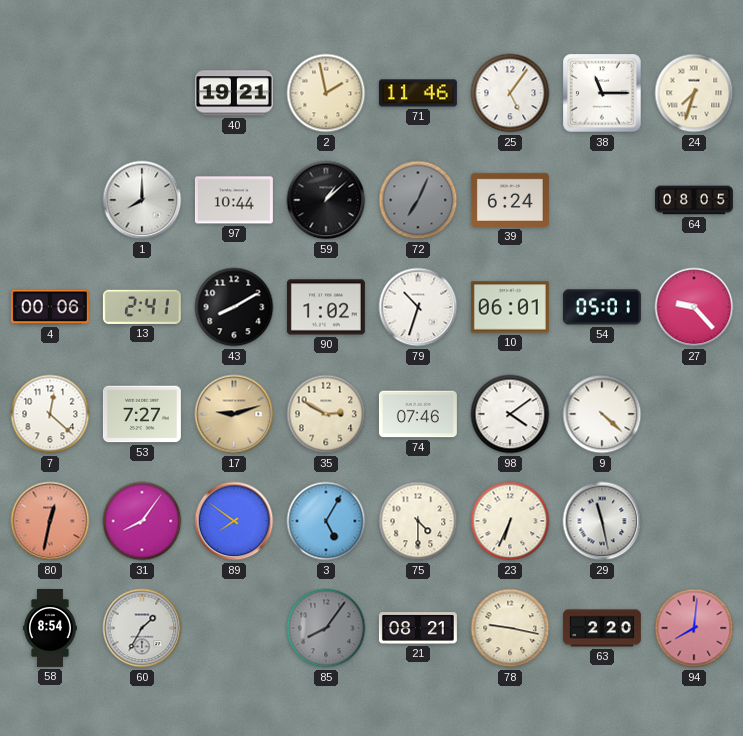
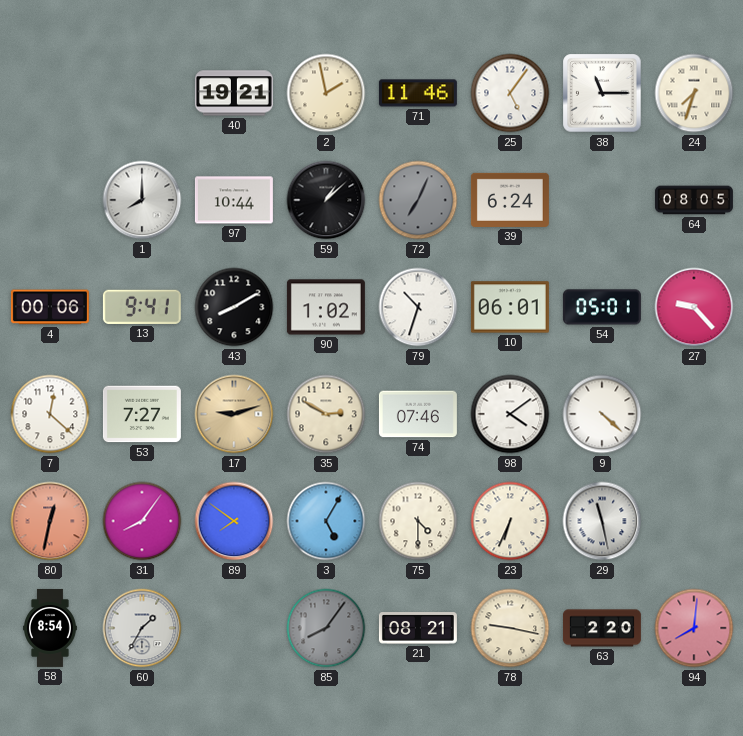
13: 2:41 -> 9:41 (142, 307)
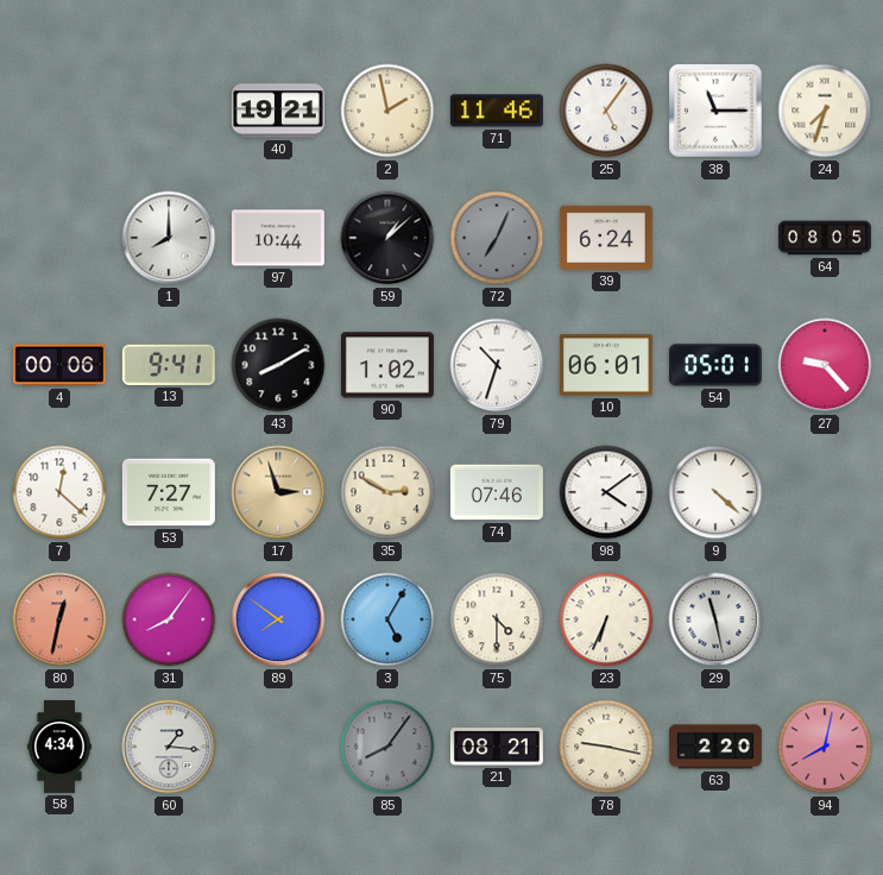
17: 9:12 -> 2:57 (278, 492)
58: 8:54 -> 4:34 (61, 747)
60: 1:35 -> 1:16 (169, 747)
94: 8:01 -> 8:02 (825, 747)
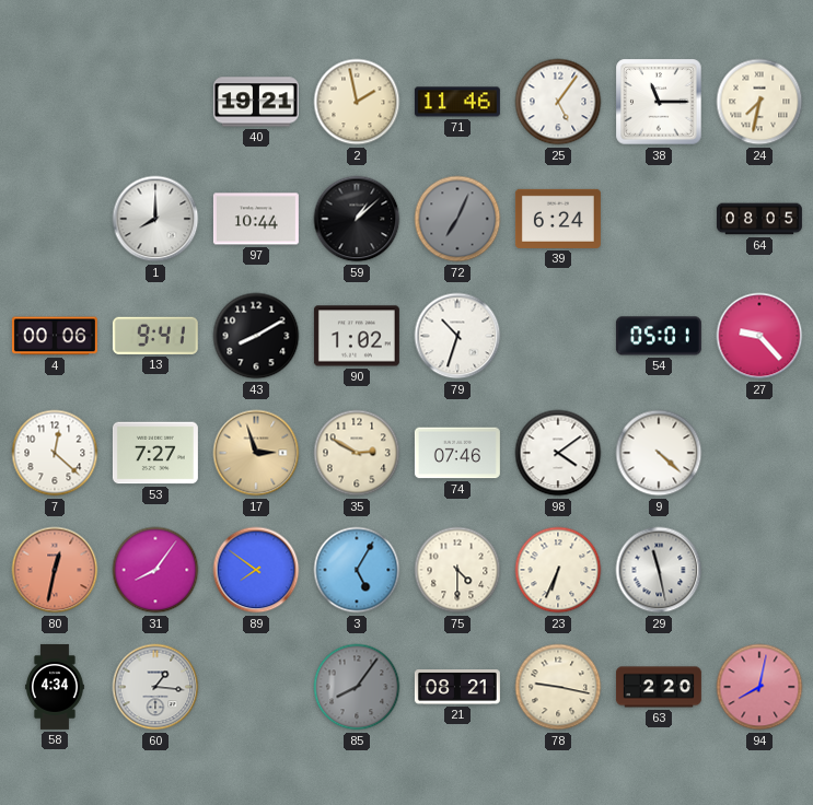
24: 7:33 -> 7:32 (759, 102)
10: 06:01 -> none (606, 365)
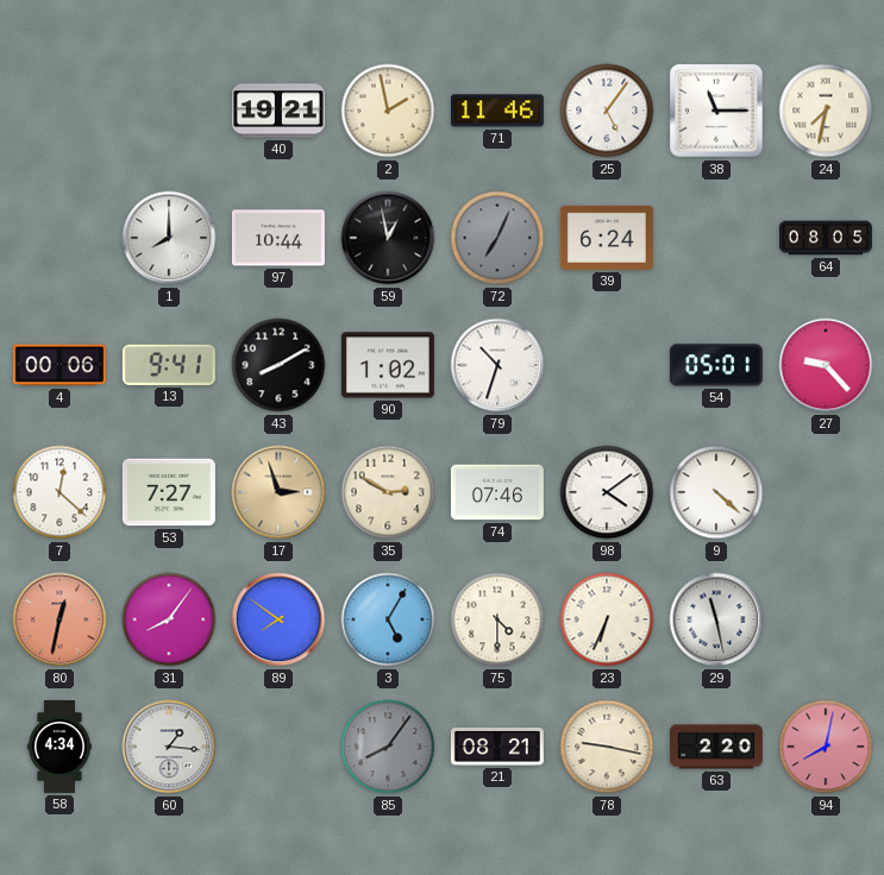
59: 1:08 -> 12:58 (388, 238)
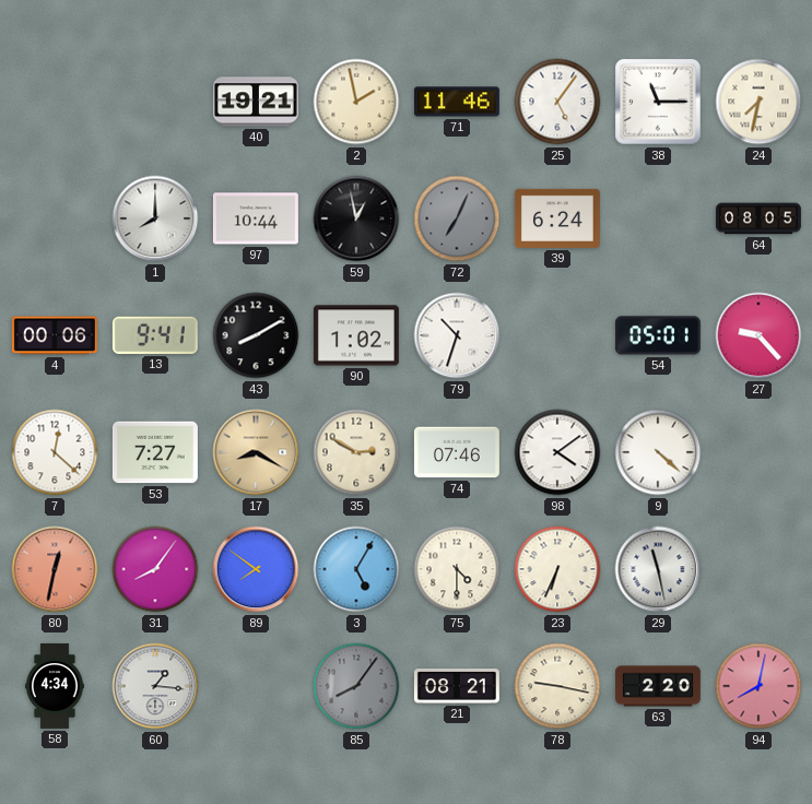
17: 2:57 -> 8:20 (256, 452)
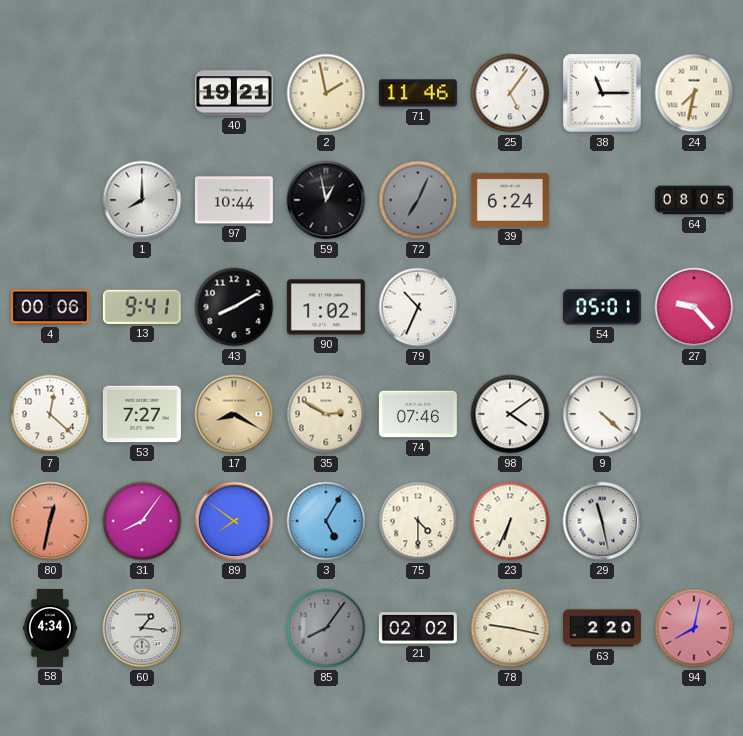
79: 10:33 -> 10:34 (418, 307)
21: 08:21 -> 02:02 (418, 628)
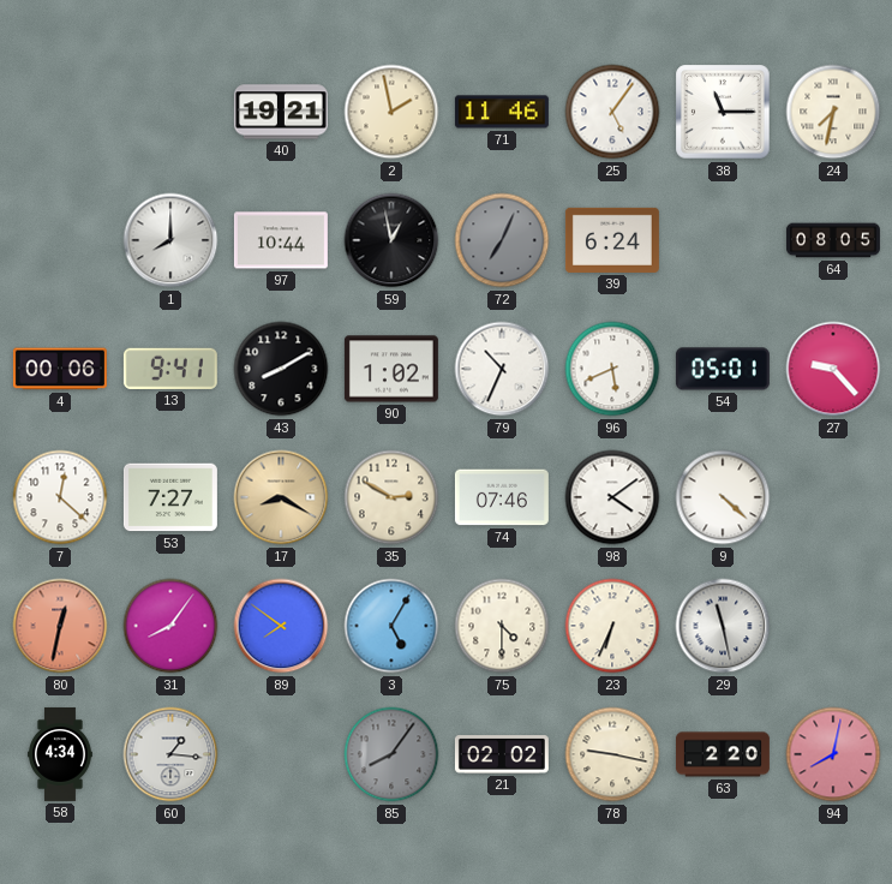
96: none -> 5:41 (612, 369)
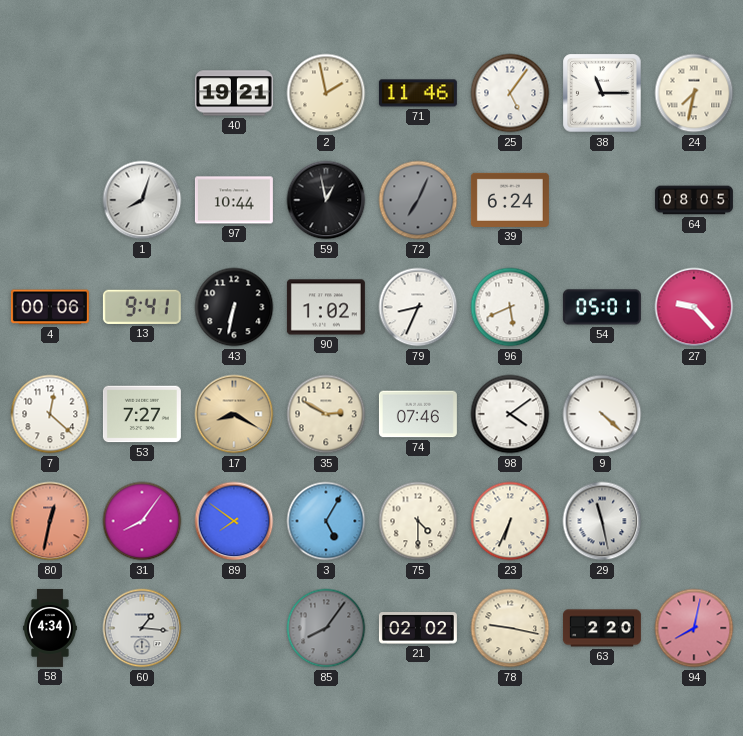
1: 8:00 -> 8:03 (142, 200)
43: 8:10 -> 6:32 (234, 307)
79: 10:34 -> 8:34 (418, 307)
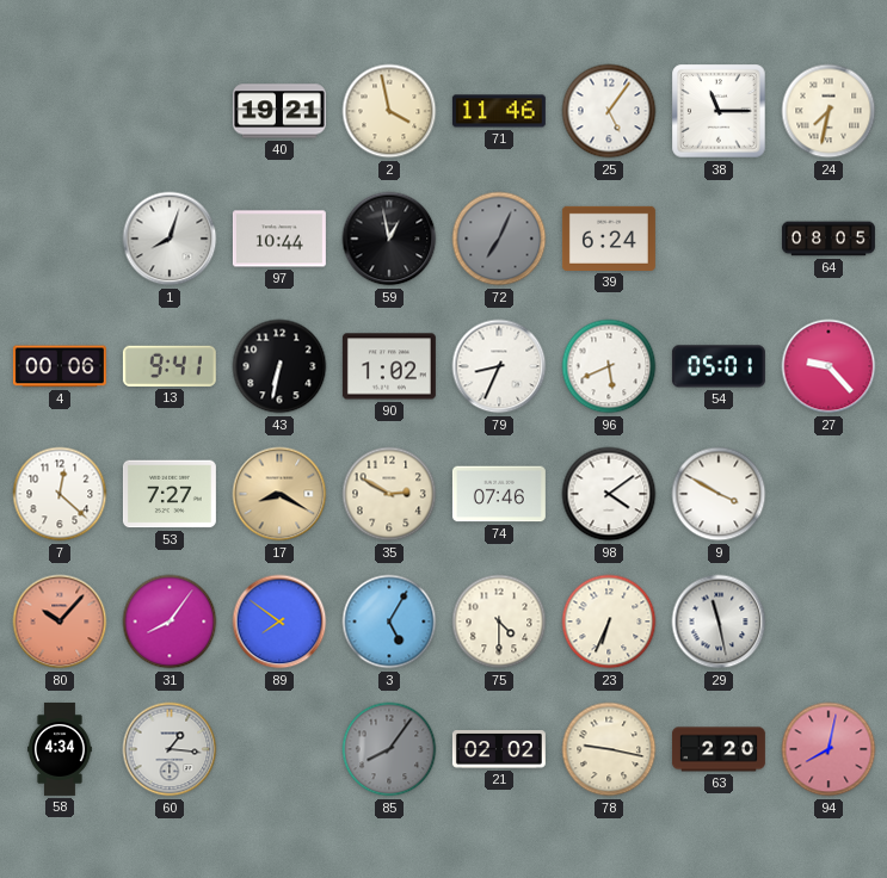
2: 1:58 -> 3:58 (389, 111)
9: 4:22 -> 3:50 (719, 494)
80: 12:32 -> 10:07 (60, 622)
